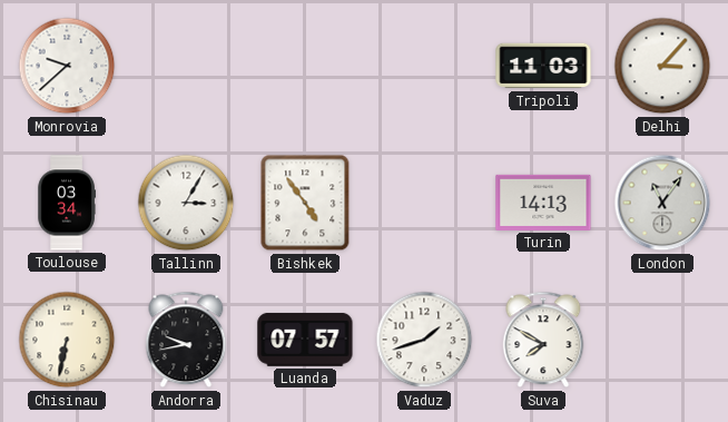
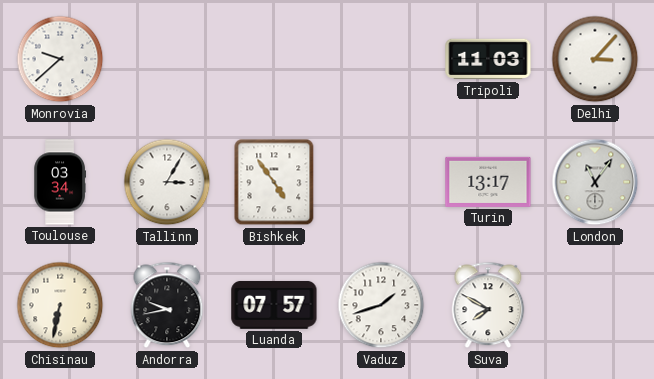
Turin: 14:13 -> 13:17 (488, 182)
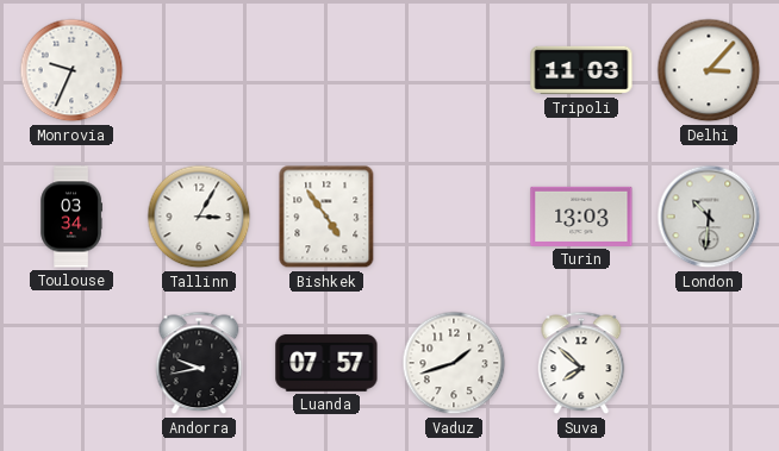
Monrovia: 9:38 -> 9:34 (71, 70)
Turin: 13:17 -> 13:03 (581, 217)
London: 11:06 -> 10:31 (709, 217)
Chisinau: 6:32 -> none (60, 305)
Suva: 7:50 -> 7:52 (581, 363)
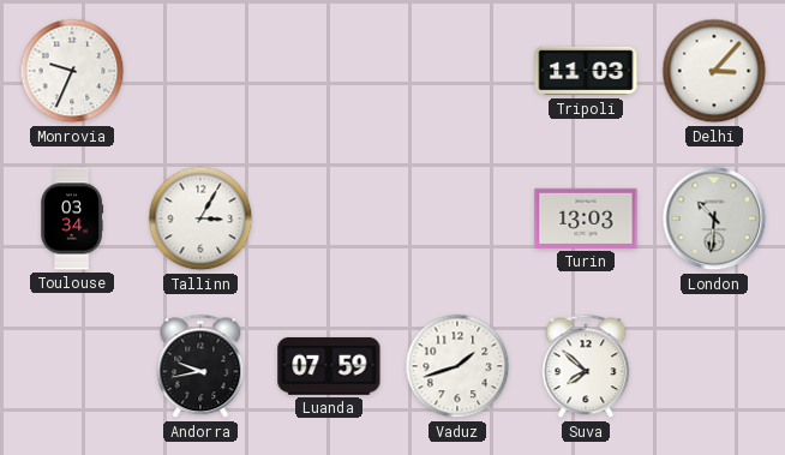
Bishkek: 4:54 -> none (326, 217)
Luanda: 07:57 -> 07:59 (329, 366)
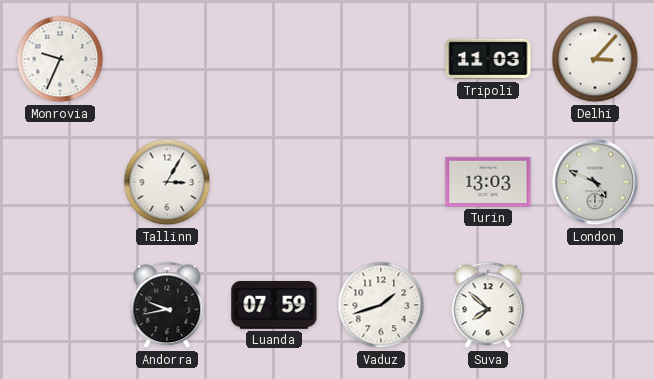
Toulouse: 03:34 -> none (71, 218)
London: 10:31 -> 4:49 (595, 182)
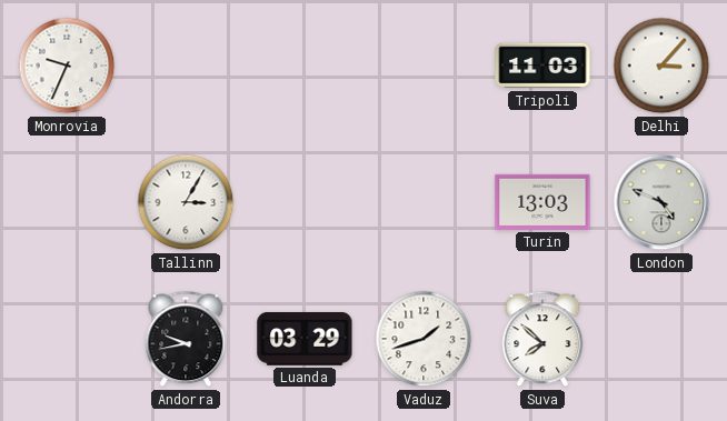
Luanda: 07:59 -> 03:29 (305, 339)
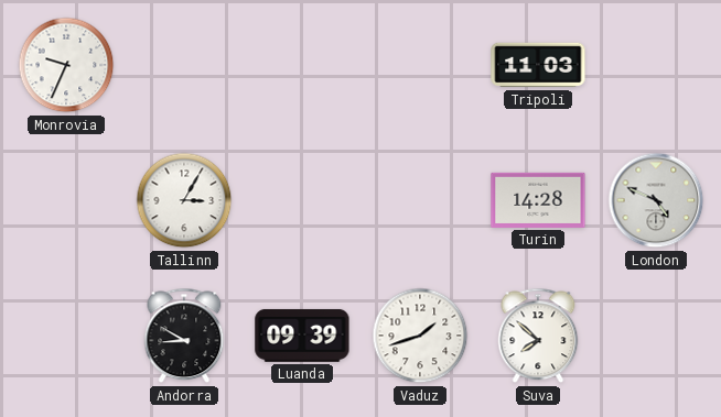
Delhi: 3:07 -> none (661, 66)
Turin: 13:03 -> 14:28 (538, 200)
Andorra: 9:43 -> 8:50 (184, 336)
Luanda: 03:29 -> 09:39 (302, 336)
